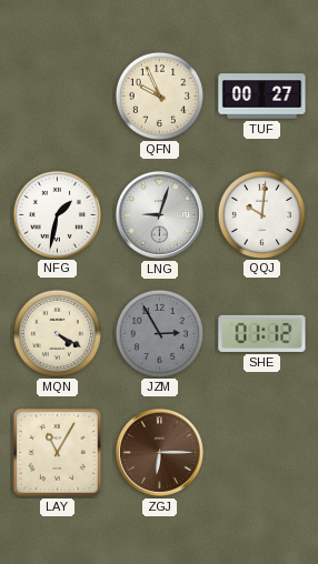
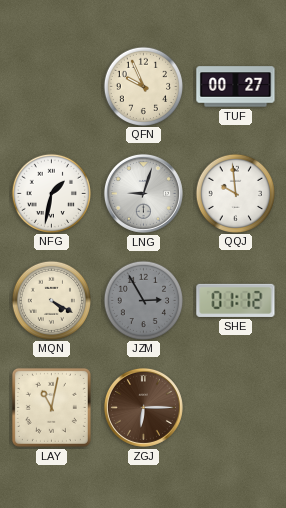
QQJ: 10:01 -> 9:59 (235, 193)
LAY: 11:05 -> 11:02 (51, 407)
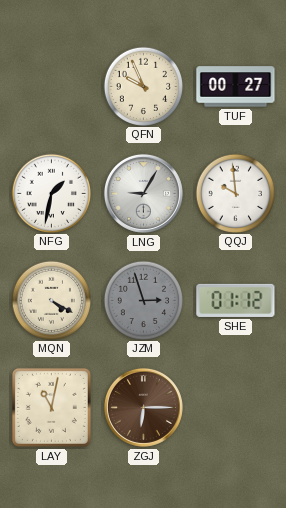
LNG: 9:03 -> 9:05 (143, 193)
JZM: 2:55 -> 2:57 (143, 300)
